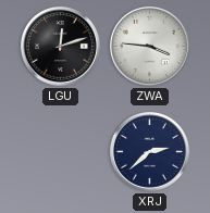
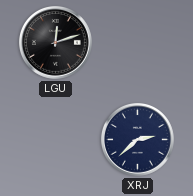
ZWA: 3:46 -> none (149, 46)
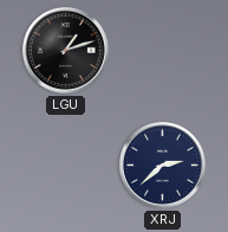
LGU: 12:12 -> 1:12 (65, 50)
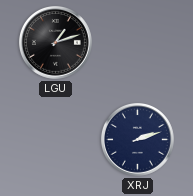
XRJ: 2:38 -> 2:12 (137, 139)
